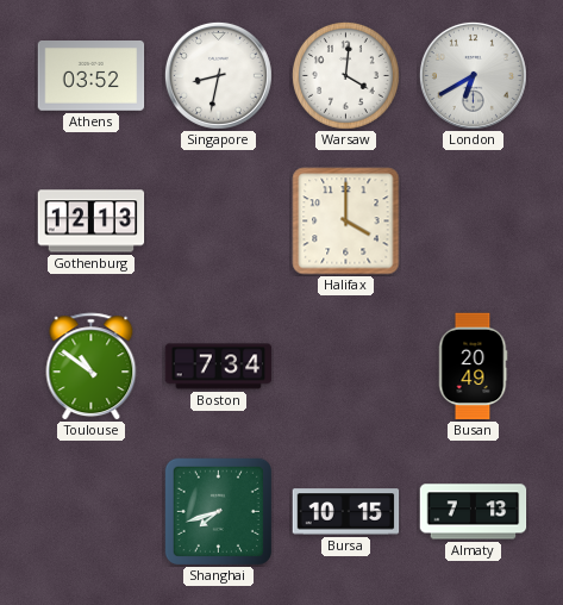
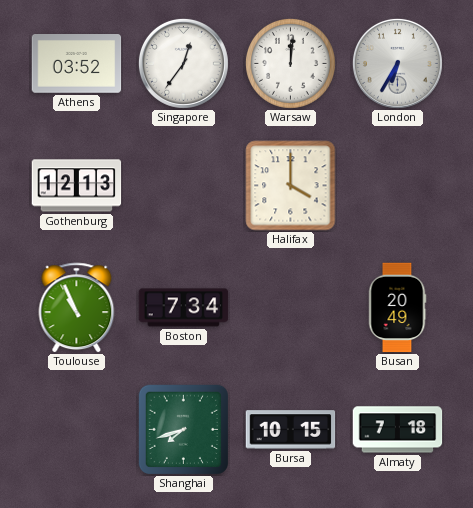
Singapore: 8:32 -> 12:36 (183, 63)
Warsaw: 4:01 -> 12:01 (290, 63)
London: 6:40 -> 6:35 (397, 63)
Toulouse: 10:51 -> 10:56 (77, 308)
Almaty: 7:13 -> 7:18 (398, 430)
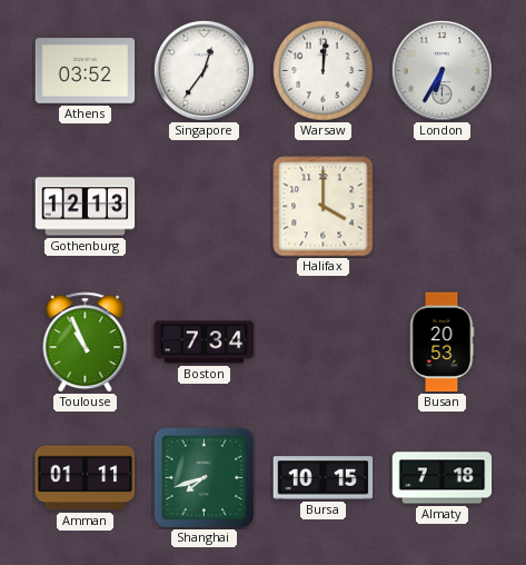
Busan: 20:49 -> 20:53 (441, 343)
Amman: none -> 01:11 (86, 478)
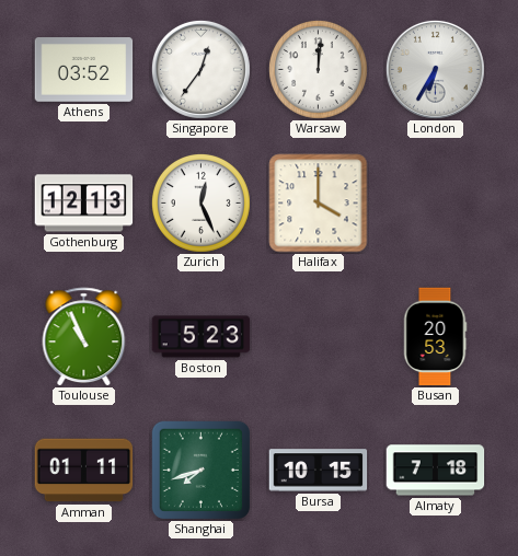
Zurich: none -> 12:26 (200, 202)
Boston: 7:34 -> 5:23 (202, 337)
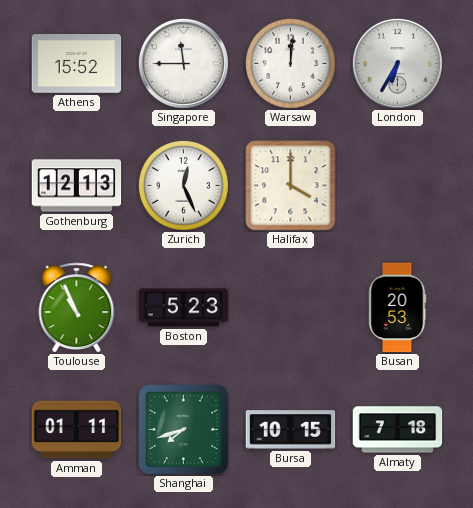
Athens: 03:52 -> 15:52 (77, 64)
Singapore: 12:36 -> 11:45 (183, 63)
